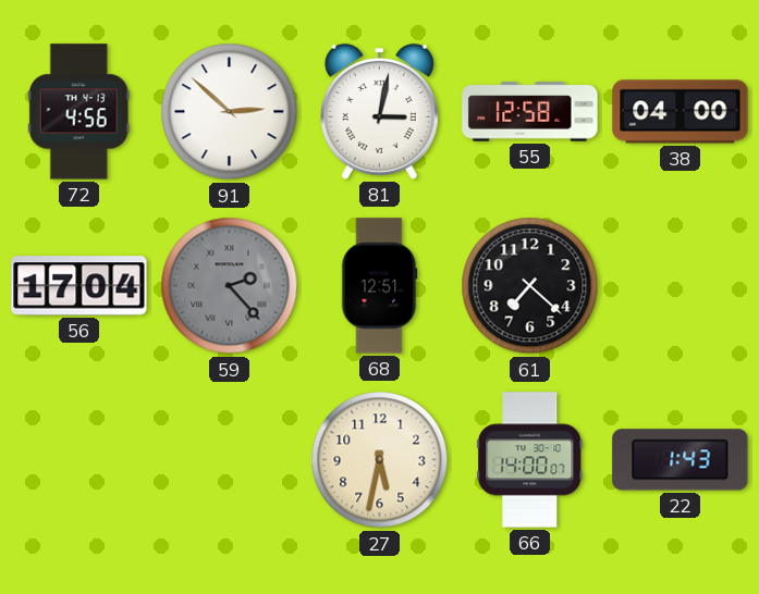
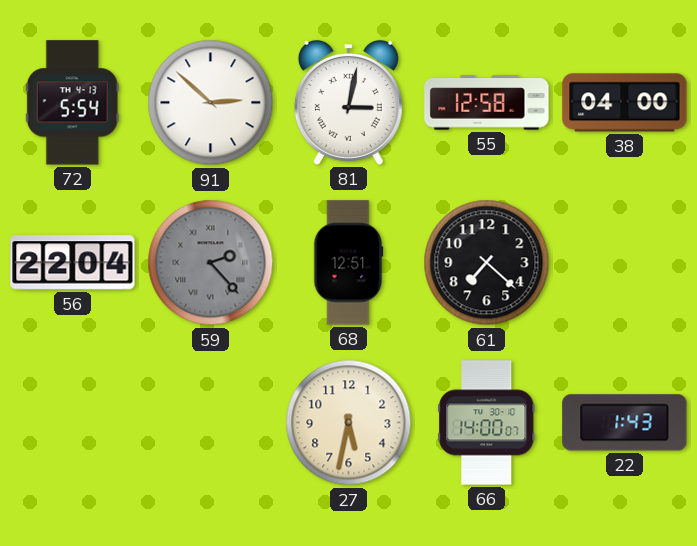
72: 4:56 -> 5:54 (72, 103)
56: 17:04 -> 22:04 (73, 263)
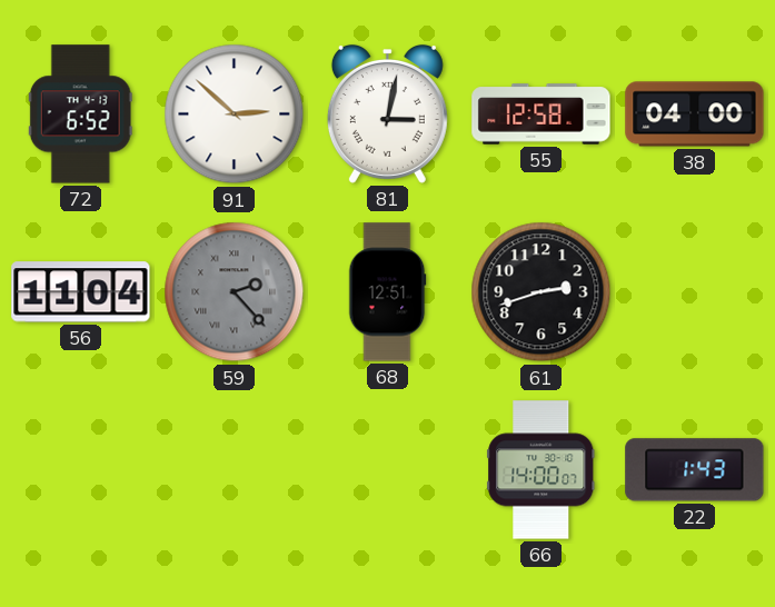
72: 5:54 -> 6:52 (80, 115)
56: 22:04 -> 11:04 (81, 292)
61: 7:22 -> 2:42 (541, 292)
27: 5:32 -> none (349, 423)
